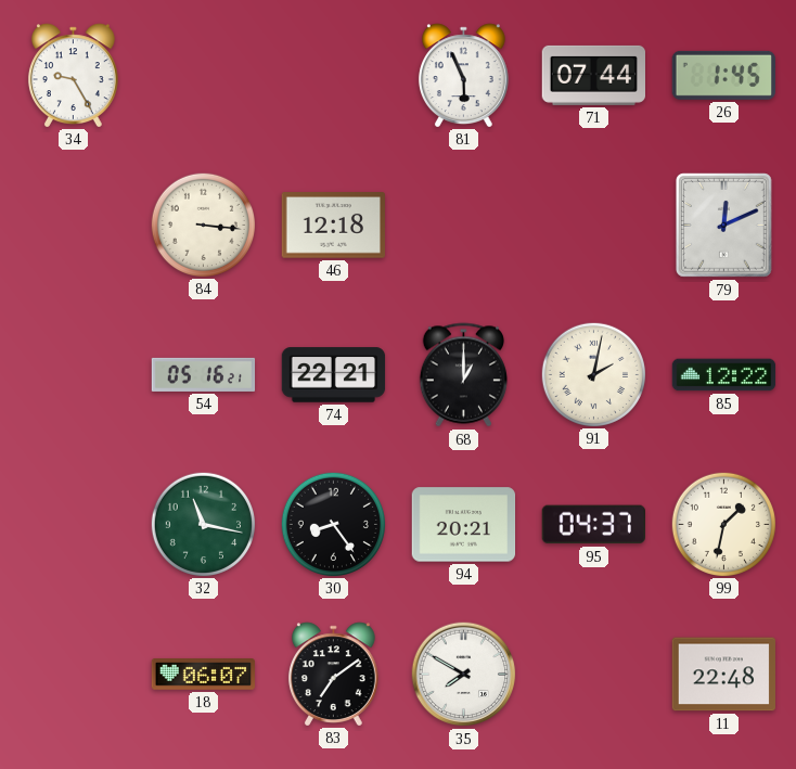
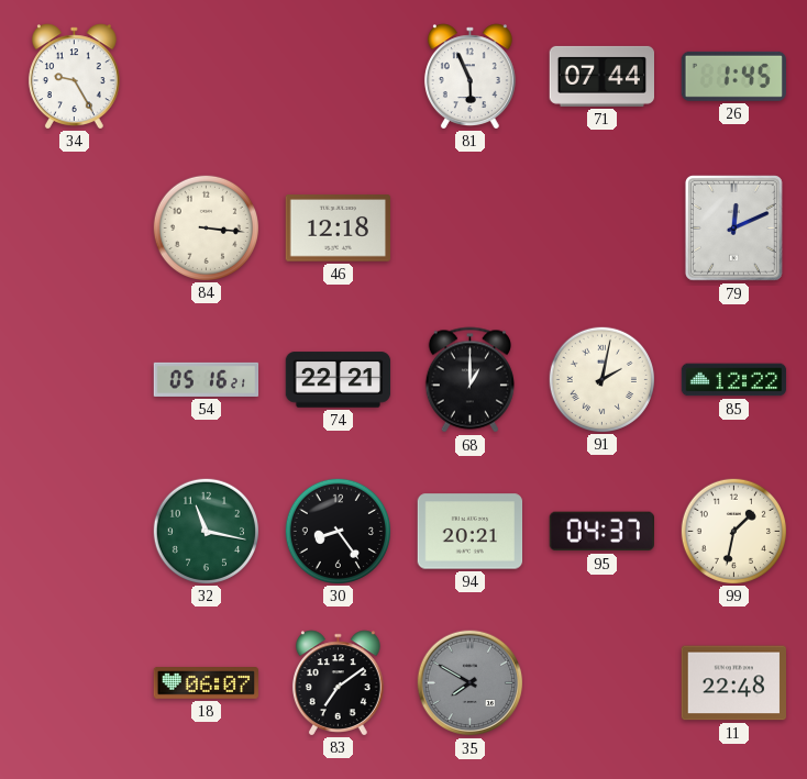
35 dial: white -> grey (471, 683)
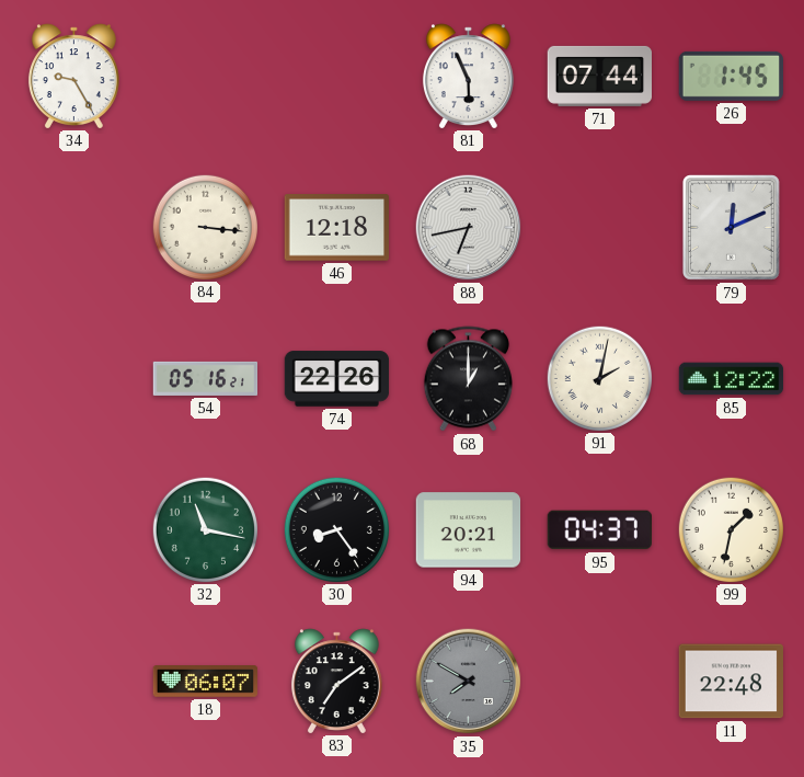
88: none -> 6:43 (469, 228)
74: 22:21 -> 22:26 (337, 379)
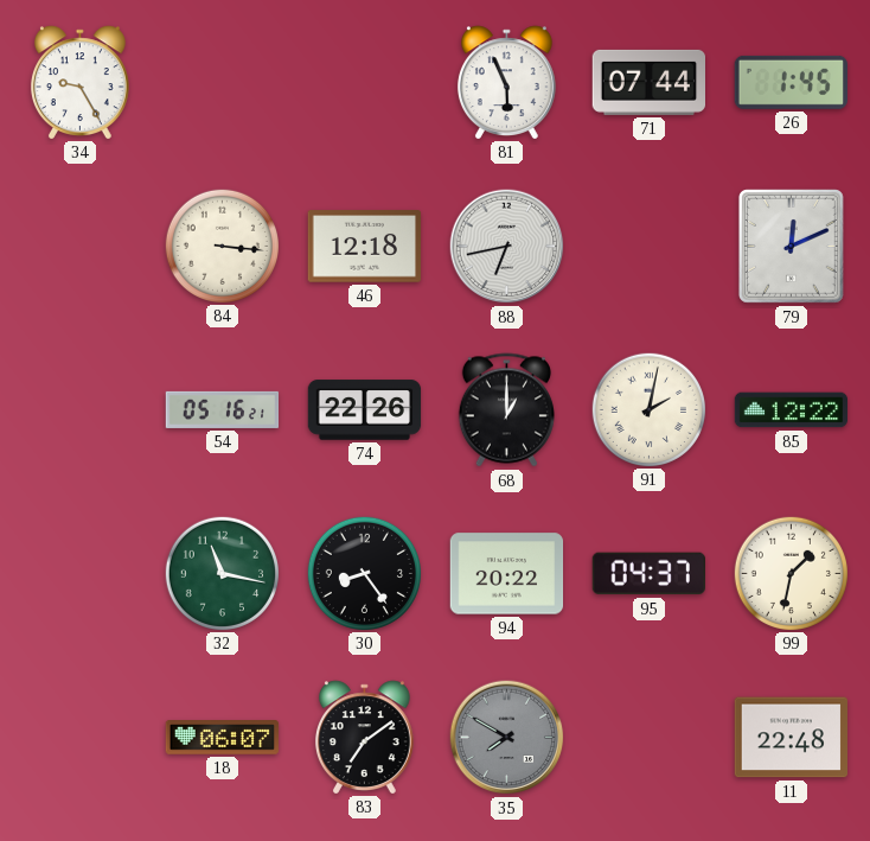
94: 20:21 -> 20:22 (507, 574)
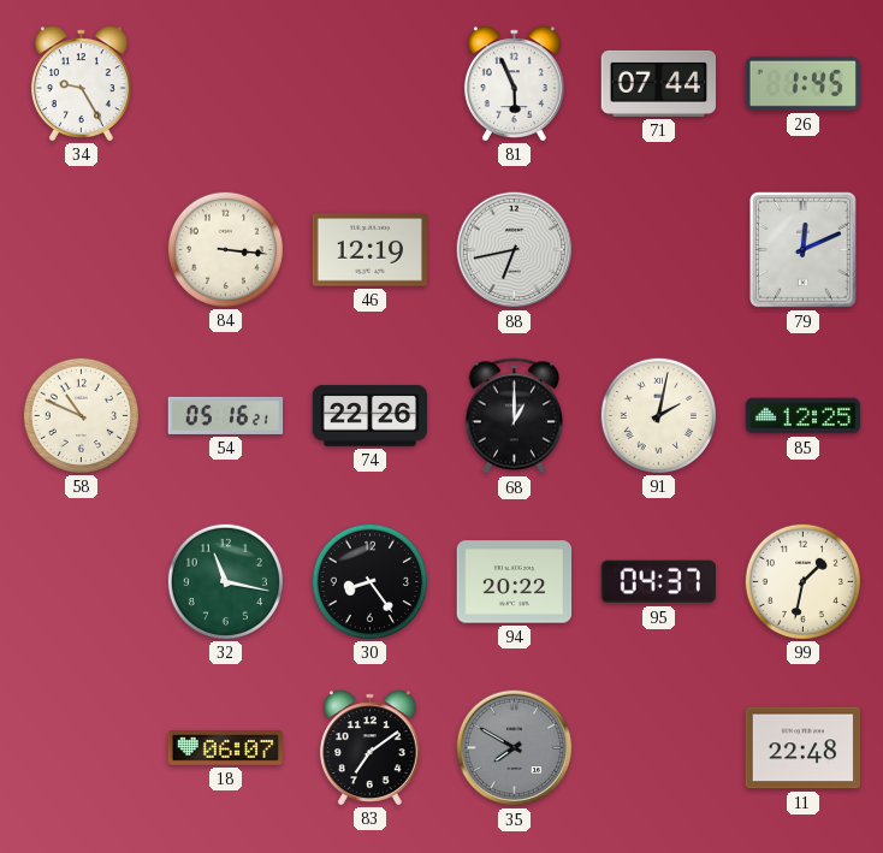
46: 12:18 -> 12:19 (371, 250)
58: none -> 10:49 (81, 415)
85: 12:22 -> 12:25 (804, 416)
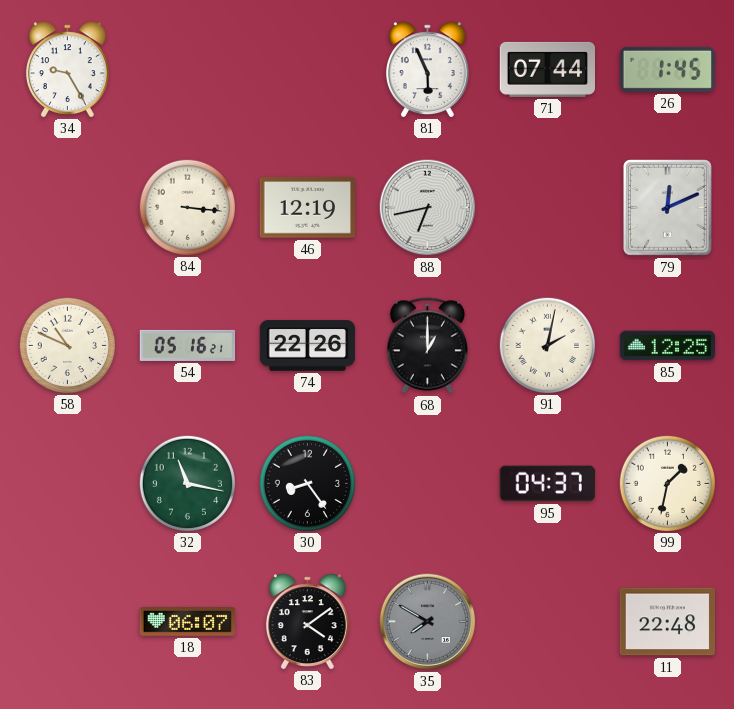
94: 20:22 -> none (515, 582)
83: 7:09 -> 4:09 (307, 621)
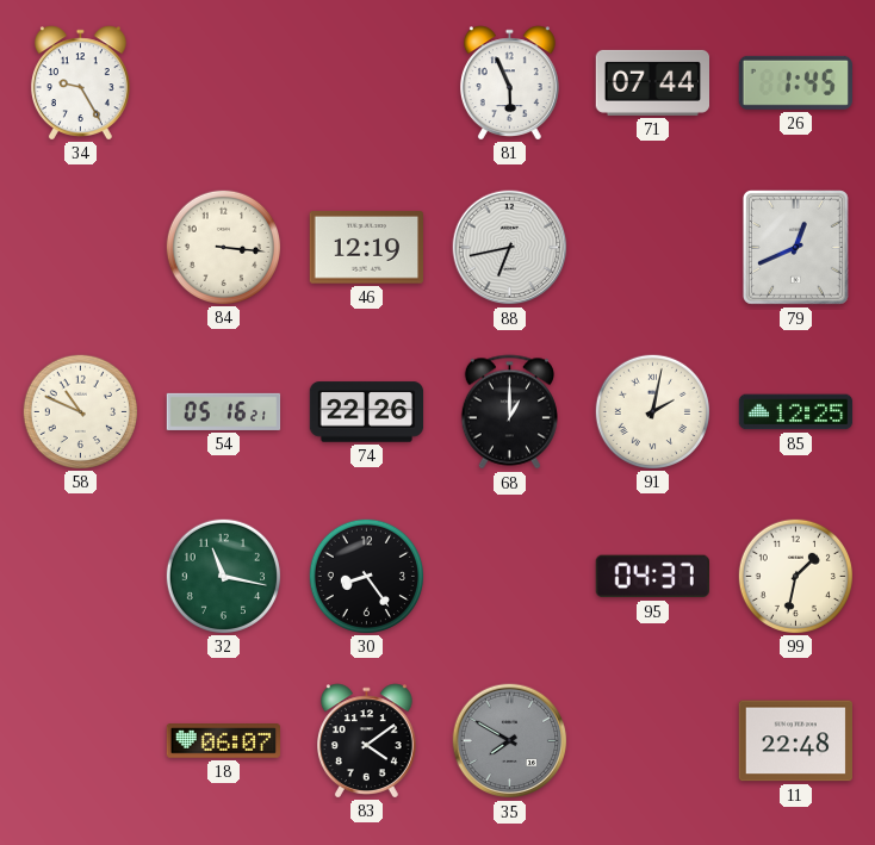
79: 12:11 -> 12:41 (796, 248)
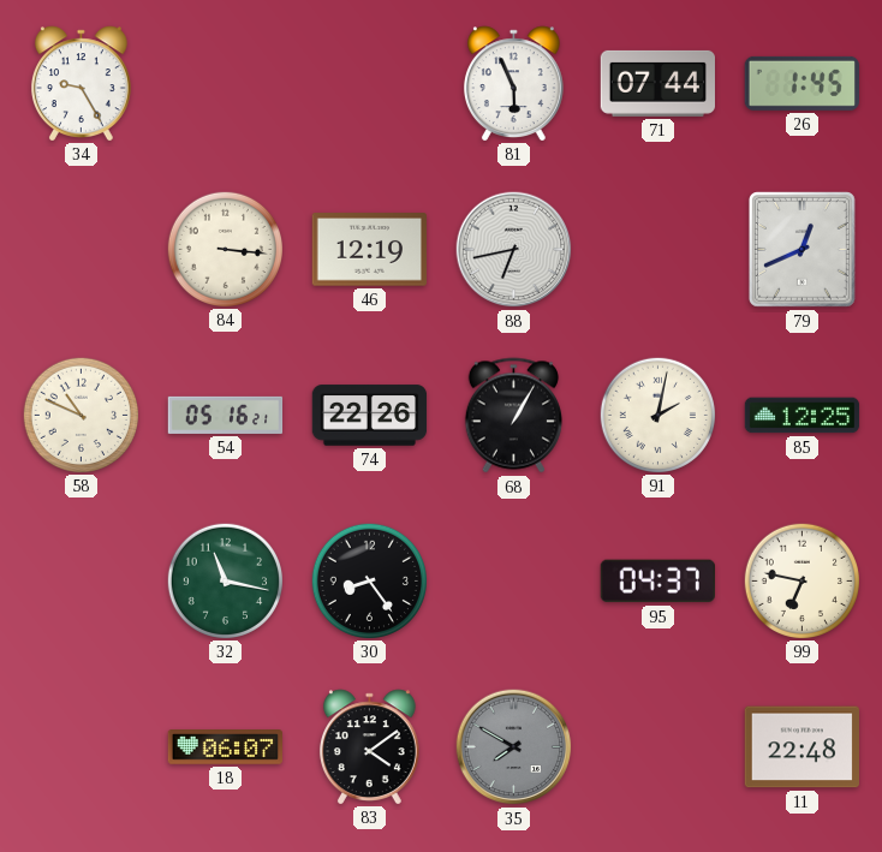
68: 1:00 -> 1:05 (513, 416)
99: 1:32 -> 6:47 (801, 580)
